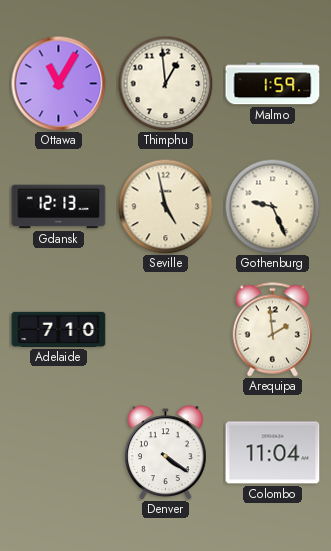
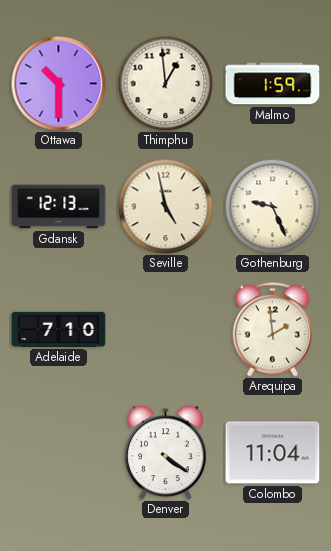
Ottawa: 11:05 -> 10:30 (58, 83)
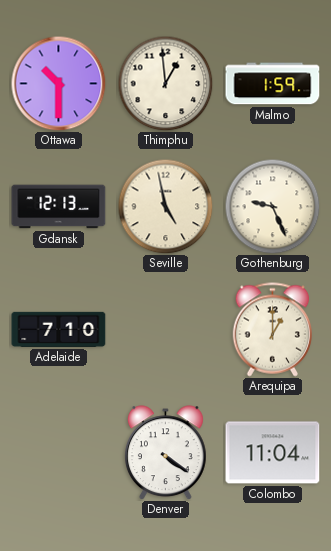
Arequipa: 1:59 -> 1:00 (273, 330)
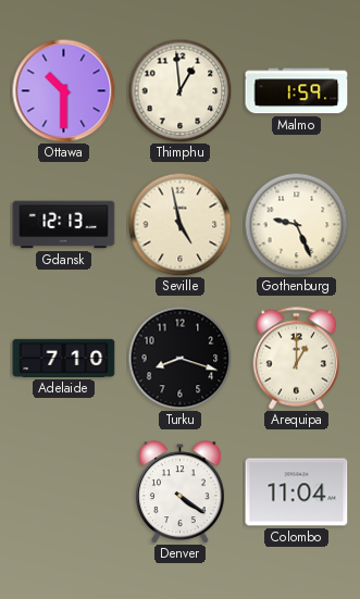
Turku: none -> 8:18 (179, 358)
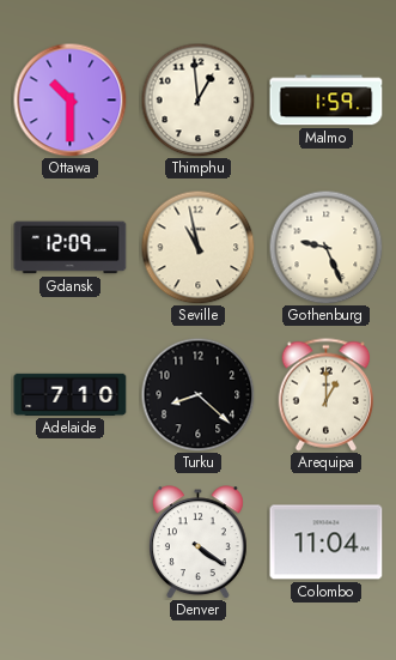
Gdansk: 12:13 -> 12:09 (71, 248)
Seville: 4:58 -> 10:58 (197, 247)
Turku: 8:18 -> 8:22 (197, 394)
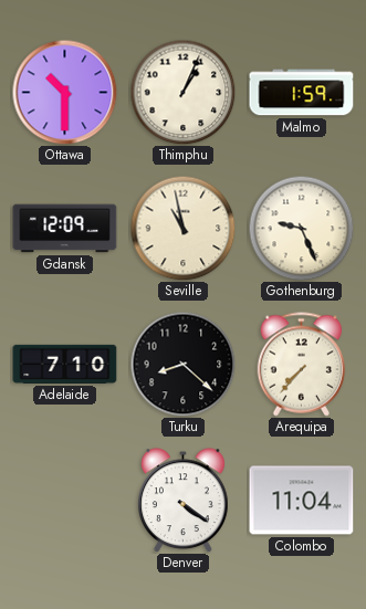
Thimphu: 12:59 -> 1:04 (182, 92)
Arequipa: 1:00 -> 7:37 (302, 365)
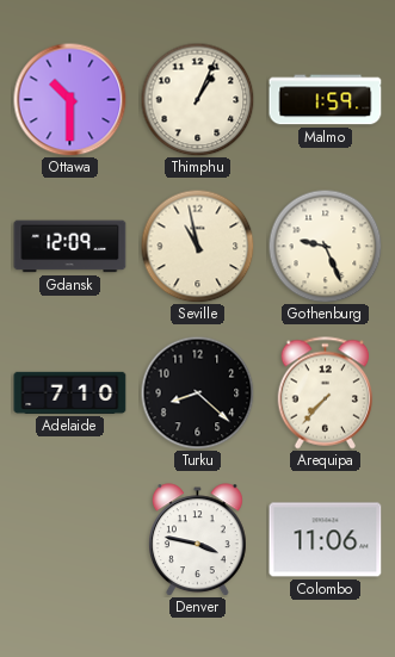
Denver: 4:21 -> 3:47 (197, 540)
Colombo: 11:04 -> 11:06 (326, 540)
